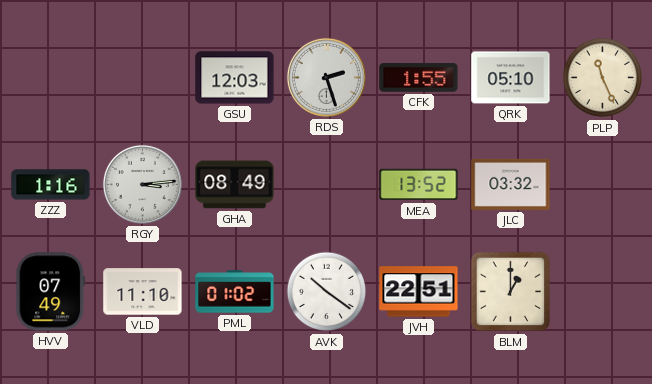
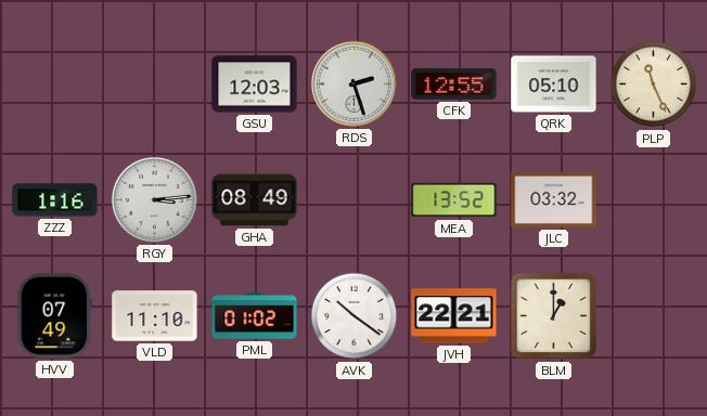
CFK: 1:55 -> 12:55 (454, 84)
JVH: 22:51 -> 22:21 (454, 316)
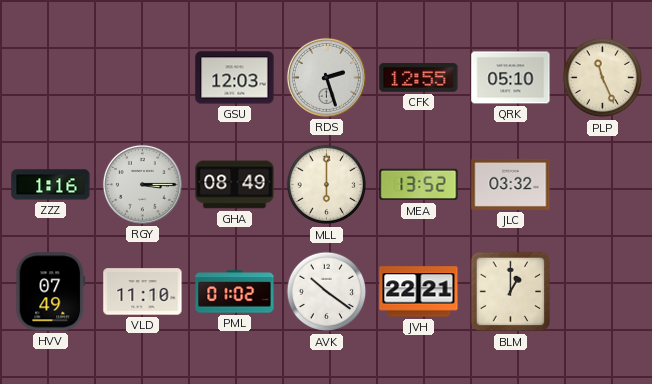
RGY: 3:14 -> 3:15 (142, 184)
MLL: none -> 6:00 (327, 185)
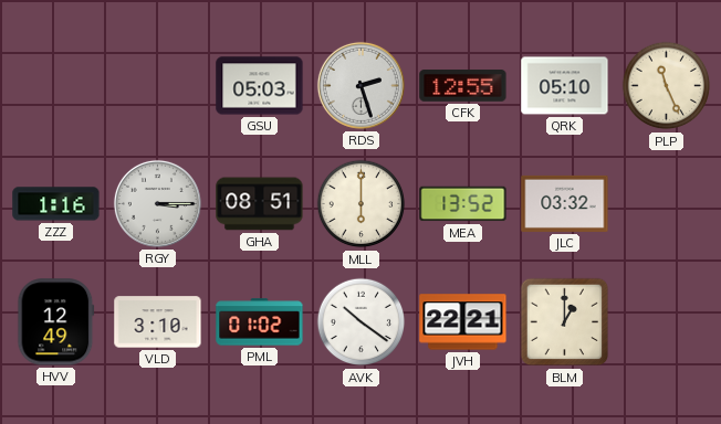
GSU: 12:03 -> 05:03 (260, 86)
GHA: 08:49 -> 08:51 (260, 204)
HVV: 07:49 -> 12:49 (56, 322)
VLD: 11:10 -> 3:10 (158, 322)
